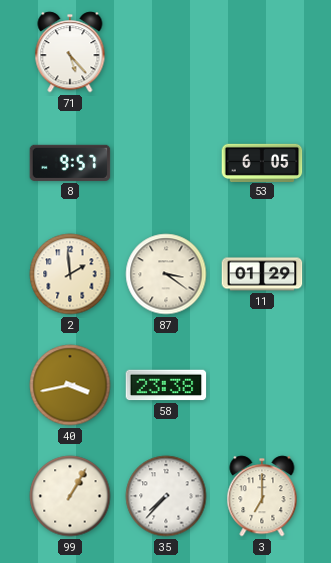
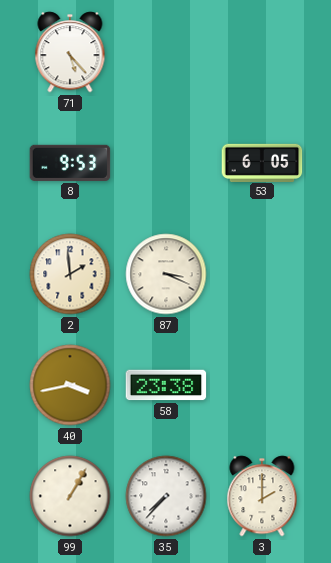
8: 9:57 -> 9:53 (70, 163)
87: 3:21 -> 3:19 (166, 274)
11: 01:29 -> none (262, 274)
3: 7:00 -> 2:00 (262, 496)
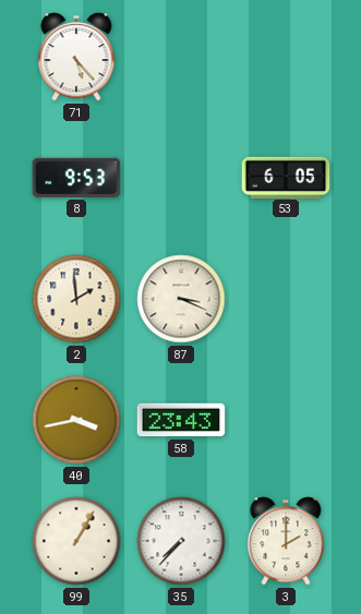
58: 23:38 -> 23:43 (181, 420)
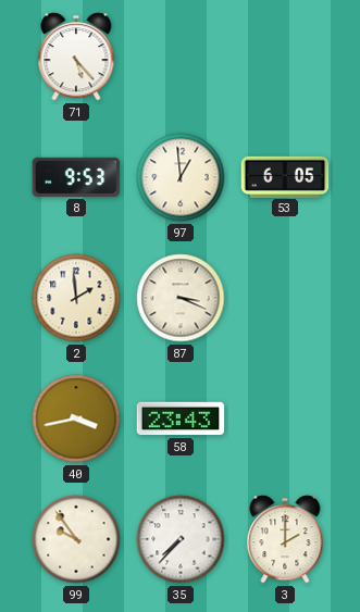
97: none -> 12:59 (181, 177)
99: 1:05 -> 9:54 (76, 539)
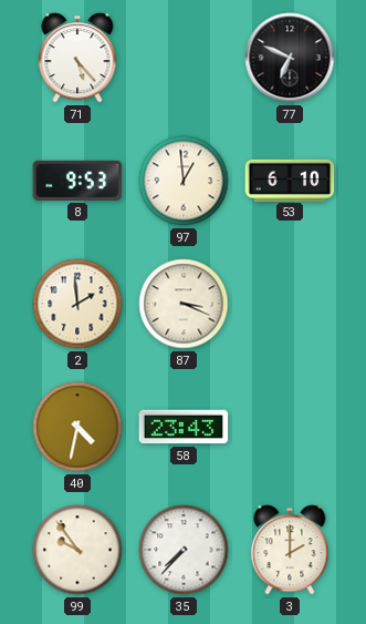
77: none -> 6:49 (290, 58)
53: 6:05 -> 6:10 (290, 180)
40: 3:43 -> 4:32 (77, 427)
